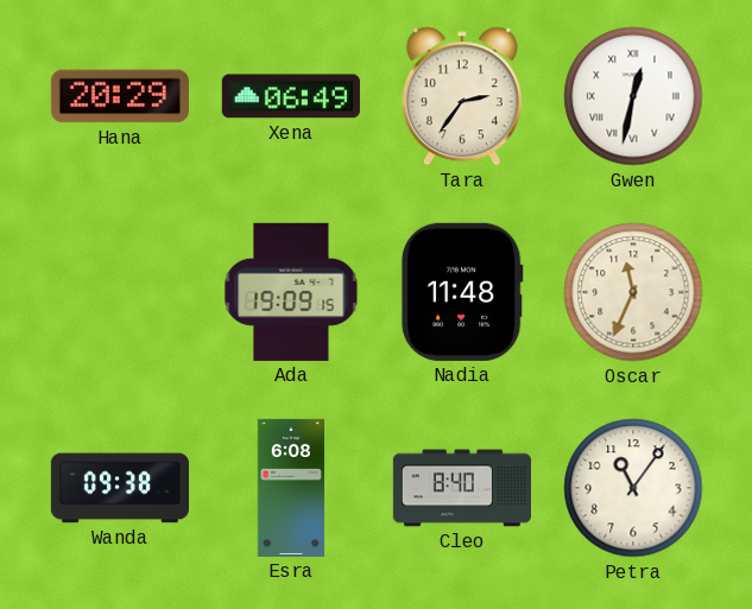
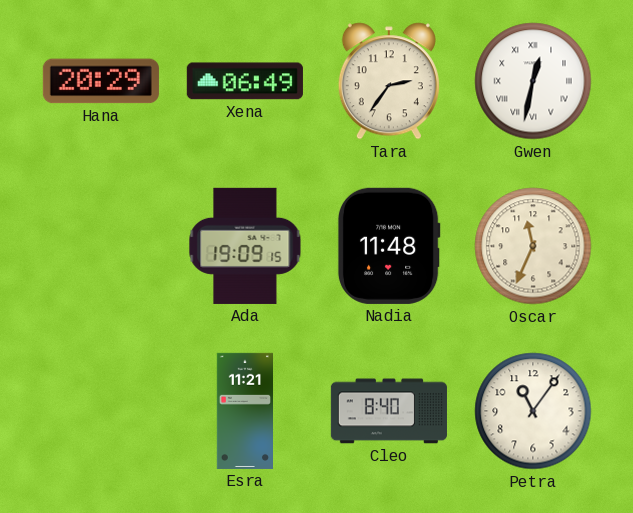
Wanda: 09:38 -> none (120, 488)
Esra: 6:08 -> 11:21 (244, 411)
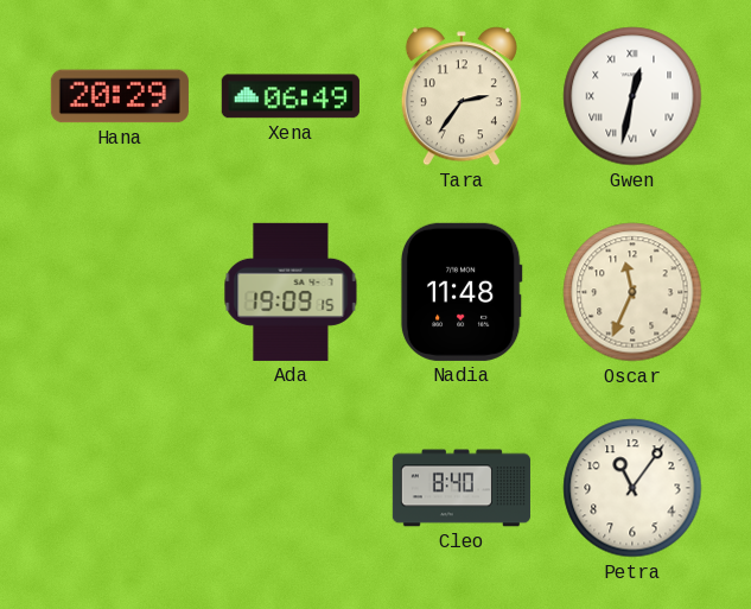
Esra: 11:21 -> none (244, 411)
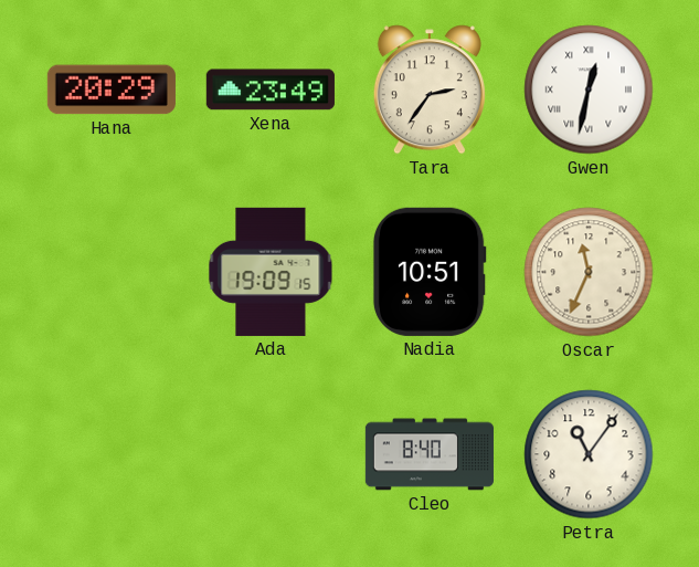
Xena: 06:49 -> 23:49 (271, 90)
Nadia: 11:48 -> 10:51 (430, 272)
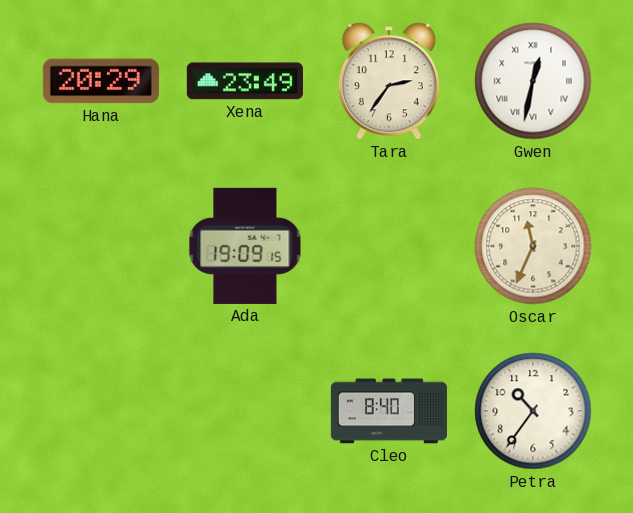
Nadia: 10:51 -> none (430, 272)
Petra: 11:06 -> 10:36 (533, 411)
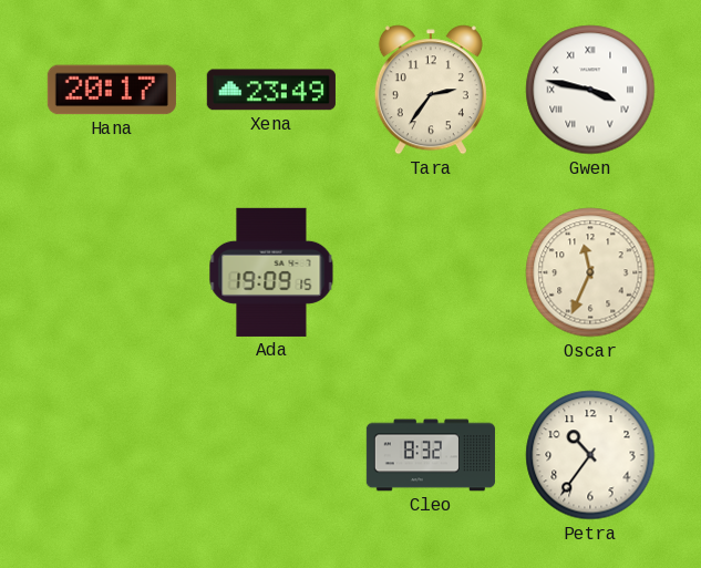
Hana: 20:29 -> 20:17 (112, 90)
Gwen: 12:32 -> 3:47 (590, 90)
Cleo: 8:40 -> 8:32 (431, 455)
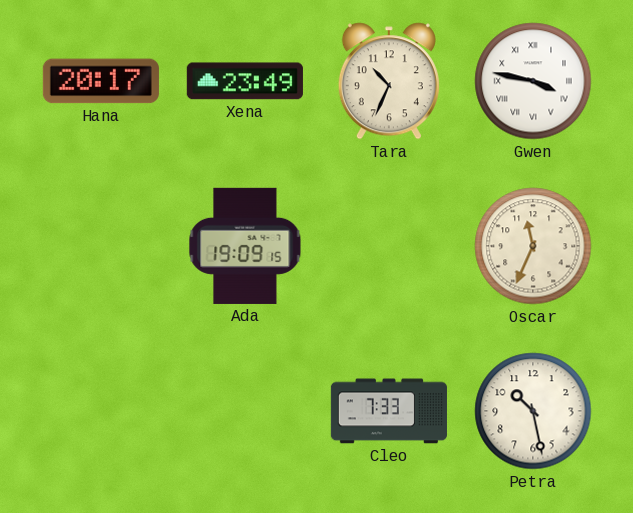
Tara: 2:36 -> 10:34 (389, 81)
Cleo: 8:32 -> 7:33 (389, 411)
Petra: 10:36 -> 10:28 (533, 411)
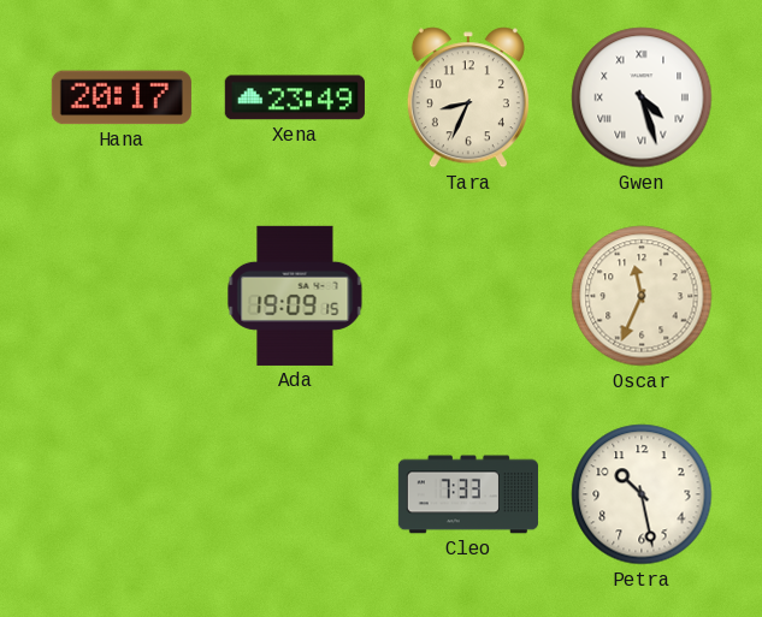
Tara: 10:34 -> 8:34 (468, 97)
Gwen: 3:47 -> 4:27 (642, 97)
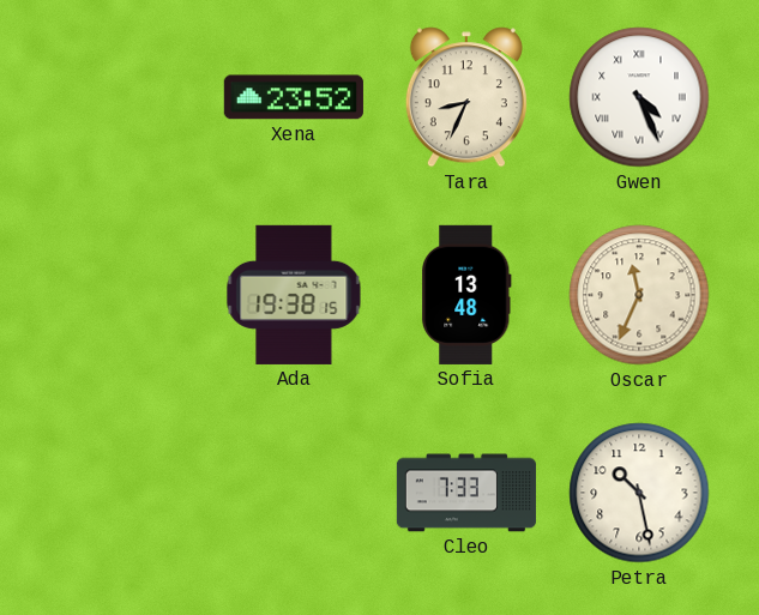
Hana: 20:17 -> none (122, 97)
Xena: 23:49 -> 23:52 (294, 97)
Gwen: 4:27 -> 4:26 (639, 97)
Ada: 19:09 -> 19:38 (294, 295)
Sofia: none -> 13:48 (466, 295)
